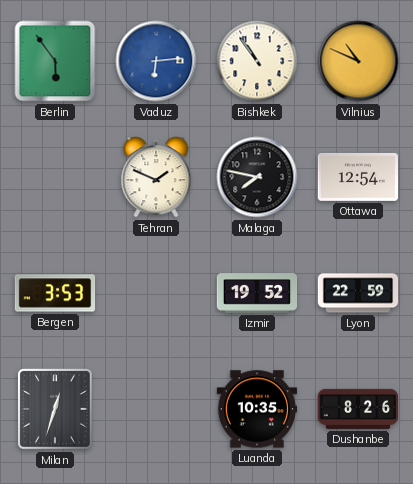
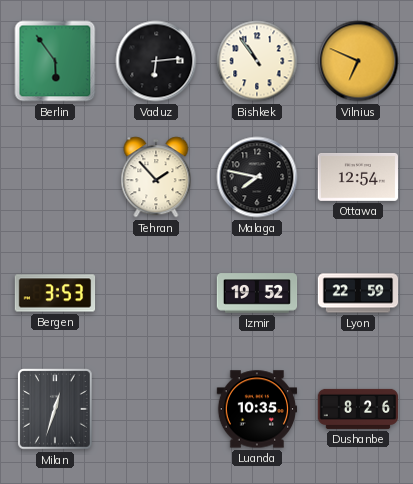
Vaduz dial: blue -> black (156, 61)
Vilnius: 10:49 -> 6:49 (358, 61)
Tehran: 1:49 -> 1:53 (156, 177)
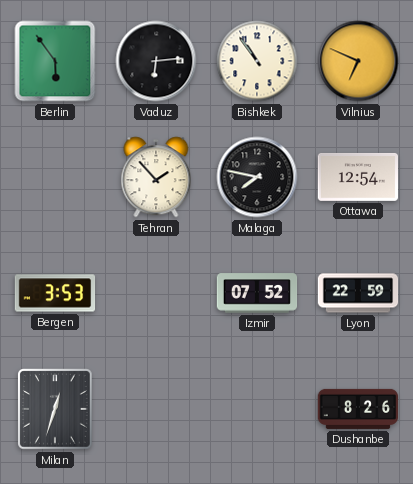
Izmir: 19:52 -> 07:52 (257, 293)
Luanda: 10:35 -> none (257, 409)
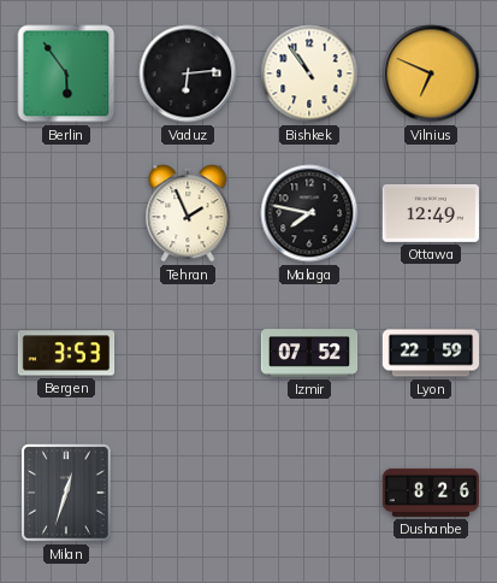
Tehran: 1:53 -> 1:56 (188, 213)
Ottawa: 12:54 -> 12:49 (431, 213)
